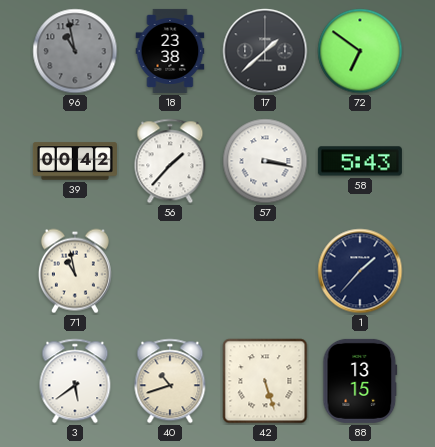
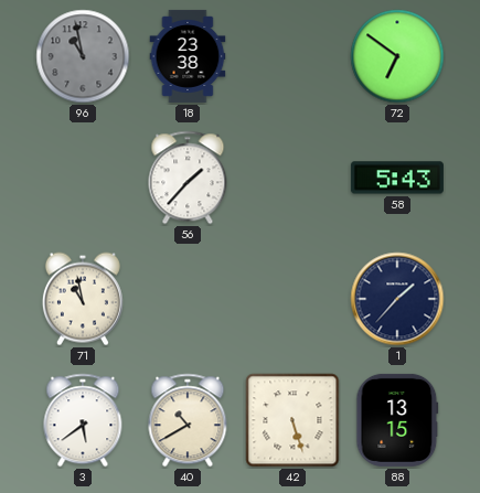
17: 1:38 -> none (265, 51)
39: 00:42 -> none (75, 161)
57: 3:17 -> none (265, 161)
40: 10:42 -> 10:40 (188, 420)
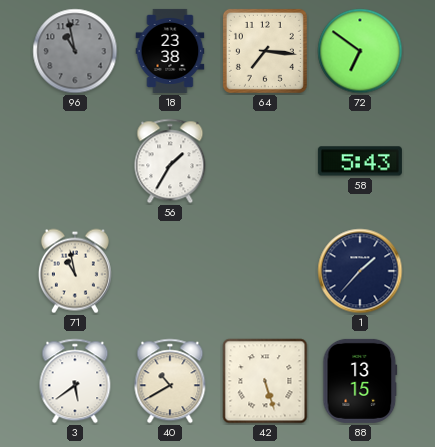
64: none -> 7:16 (265, 51)
56: 1:37 -> 1:35 (170, 161)
